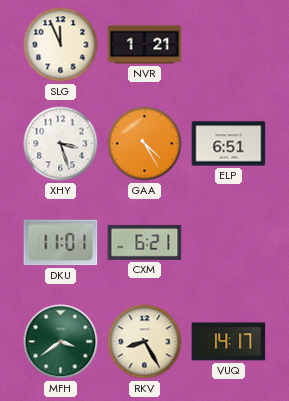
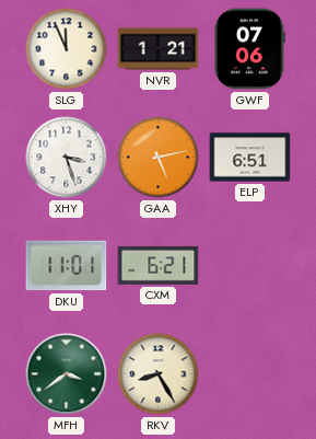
GWF: none -> 07:06 (249, 49)
GAA: 4:25 -> 5:13 (159, 158)
VUQ: 14:17 -> none (229, 342)
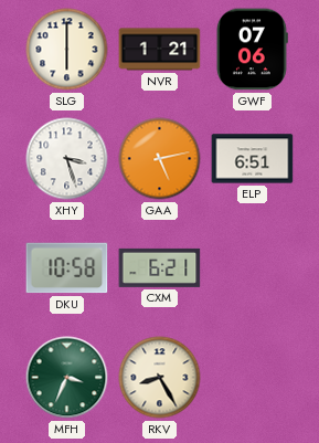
SLG: 11:56 -> 6:00 (67, 50)
DKU: 11:01 -> 10:58 (67, 268)
MFH: 3:39 -> 3:34 (67, 378)
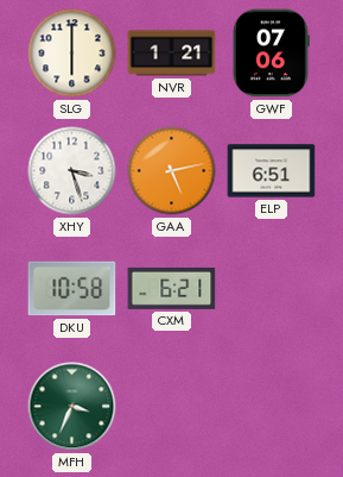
RKV: 8:25 -> none (160, 378)
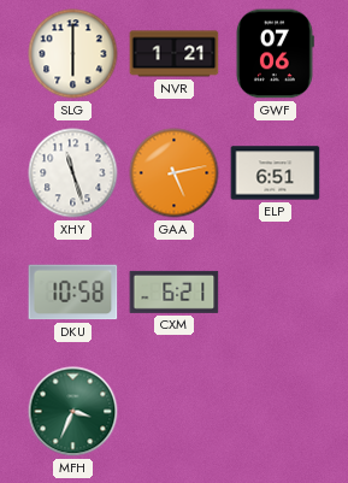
XHY: 3:27 -> 11:27 (73, 173)
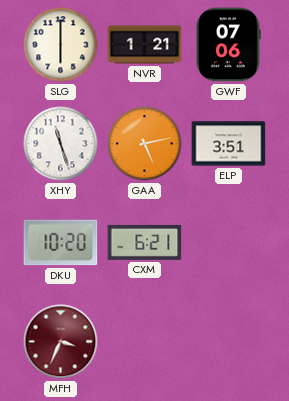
ELP: 6:51 -> 3:51 (229, 144)
DKU: 10:58 -> 10:20 (61, 243)
MFH dial: green -> burgundy (61, 342)
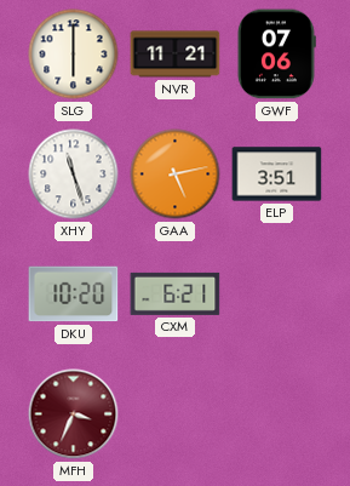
NVR: 1:21 -> 11:21 (176, 55)
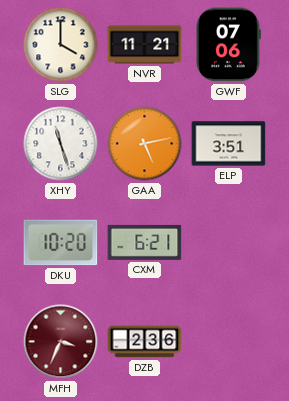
SLG: 6:00 -> 4:00 (61, 45)
DZB: none -> 2:36 (145, 342)
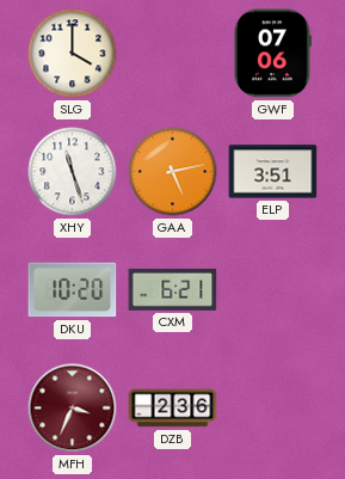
NVR: 11:21 -> none (145, 45)
